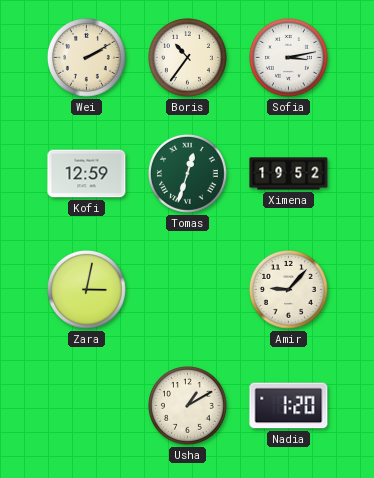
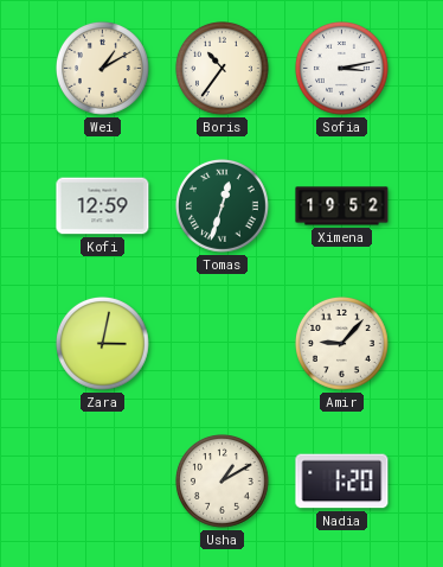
Wei: 2:10 -> 1:10 (103, 69)
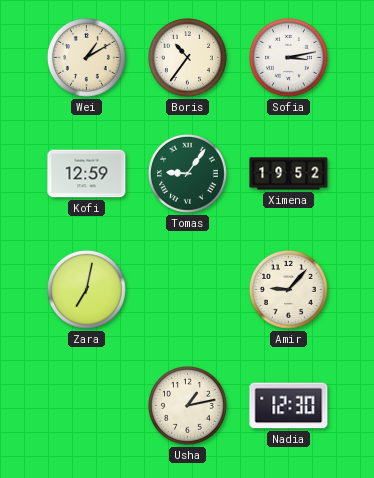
Tomas: 12:33 -> 9:06 (188, 174)
Zara: 3:02 -> 7:02 (87, 290)
Usha: 1:10 -> 1:13 (188, 406)
Nadia: 1:20 -> 12:30 (289, 406)
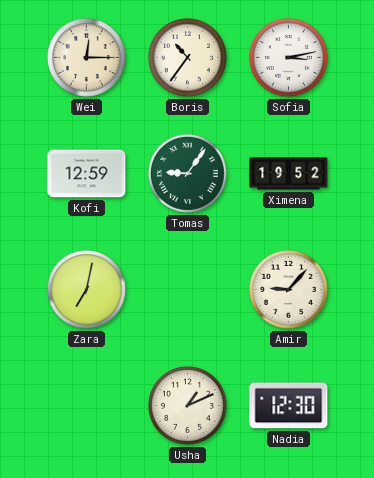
Wei: 1:10 -> 12:15 (87, 58)
Usha: 1:13 -> 1:11 (188, 406)
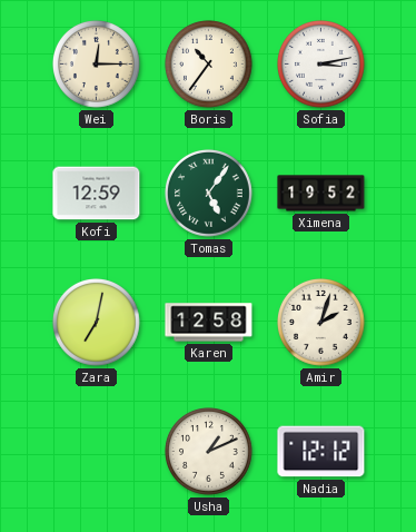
Tomas: 9:06 -> 5:06 (209, 194)
Karen: none -> 12:58 (209, 323)
Amir: 9:07 -> 2:03 (321, 323)
Nadia: 12:30 -> 12:12 (321, 452)
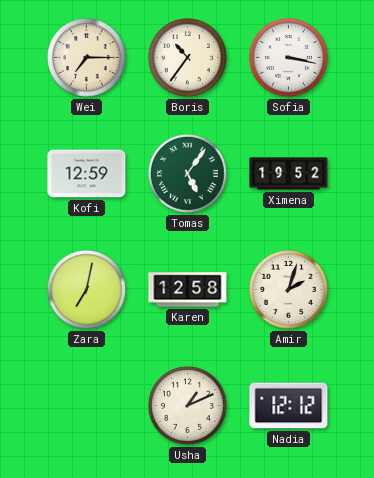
Wei: 12:15 -> 7:15 (87, 58)
Sofia: 3:13 -> 3:17 (289, 58)
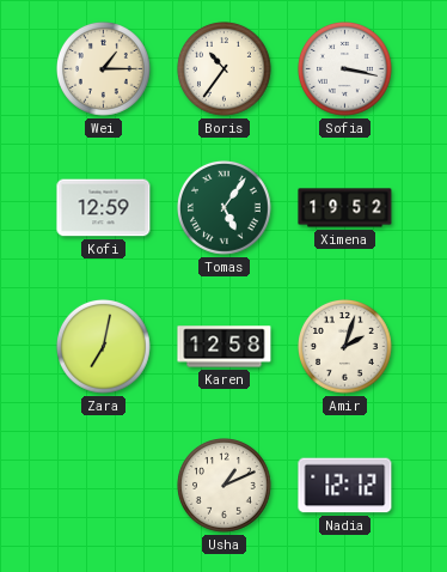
Wei: 7:15 -> 1:15 (104, 69)
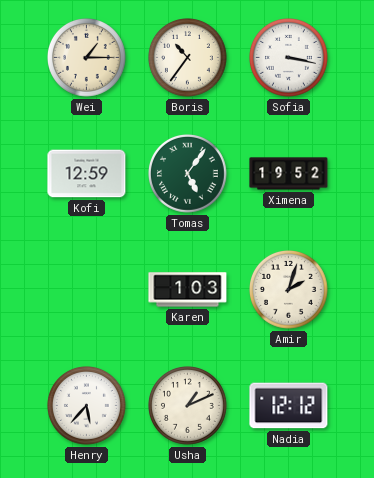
Zara: 7:02 -> none (104, 347)
Karen: 12:58 -> 1:03 (188, 290)
Henry: none -> 5:37 (87, 406)
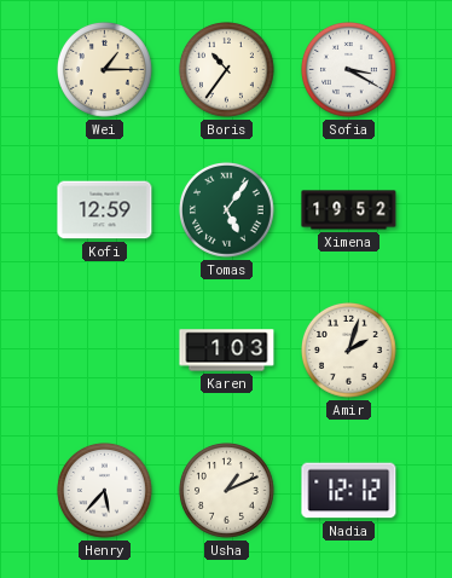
Sofia: 3:17 -> 3:20 (349, 70)
